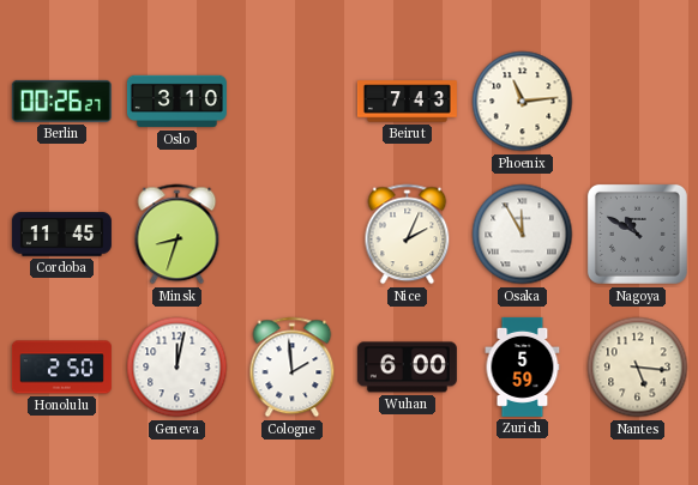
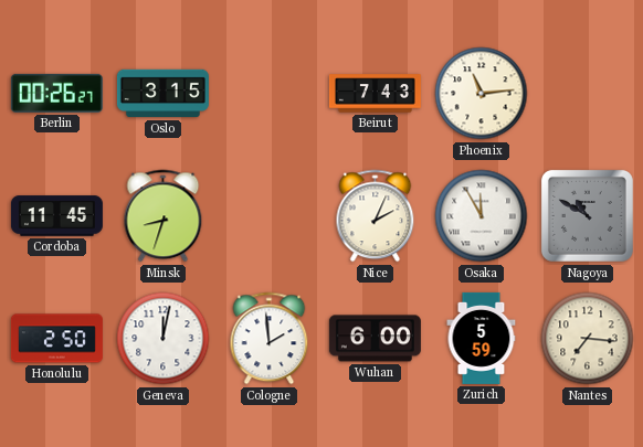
Oslo: 3:10 -> 3:15 (162, 94)
Nantes: 5:16 -> 7:16 (588, 339)
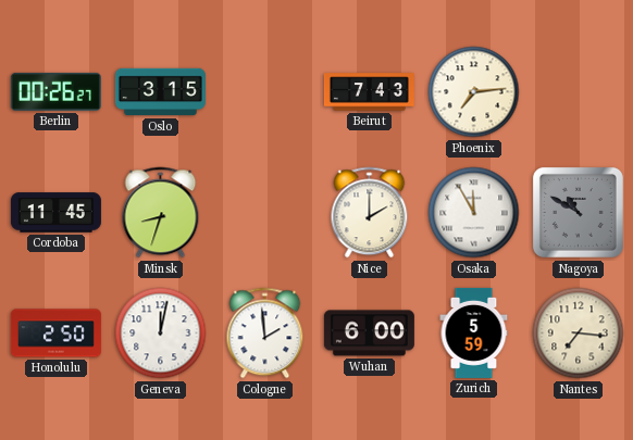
Phoenix: 11:14 -> 7:14 (474, 92)
Nice: 2:04 -> 2:00 (370, 213)
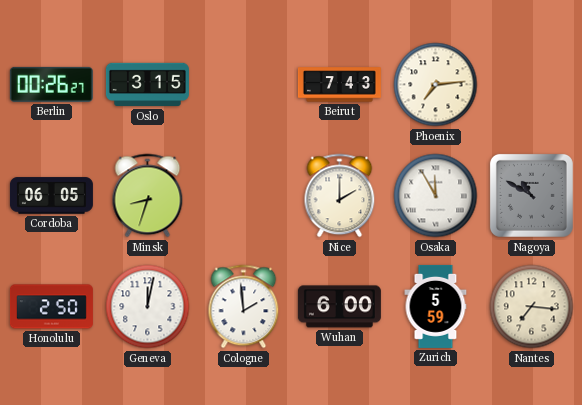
Cordoba: 11:45 -> 06:05 (51, 196)
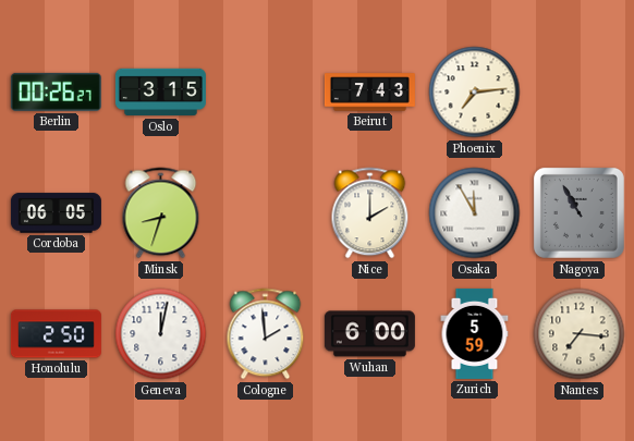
Nagoya: 10:50 -> 10:55 (578, 212)
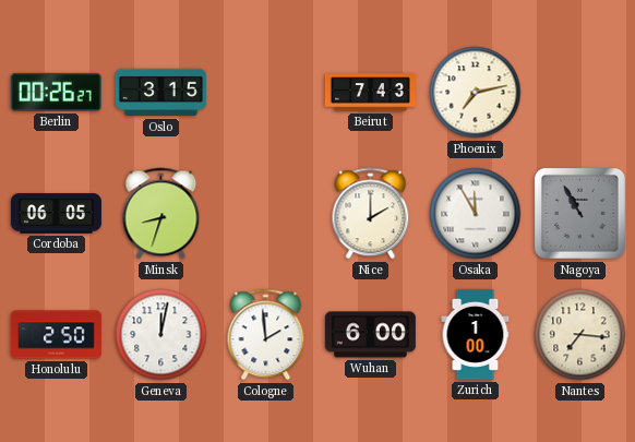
Phoenix: 7:14 -> 7:13 (476, 93)
Zurich: 5:59 -> 1:00 (476, 334)
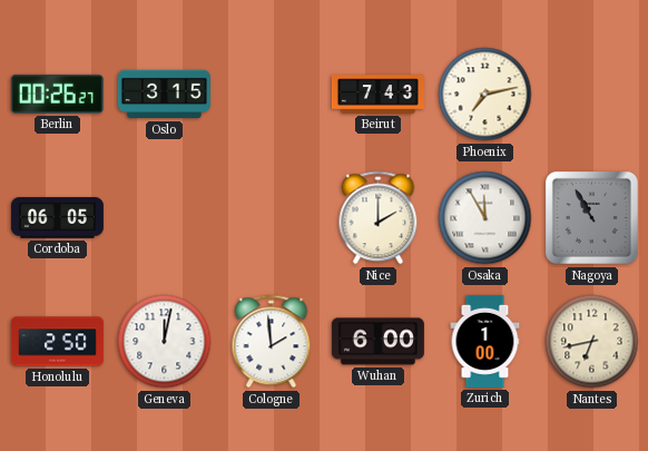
Minsk: 8:33 -> none (161, 214)
Nantes: 7:16 -> 6:43 (592, 342)
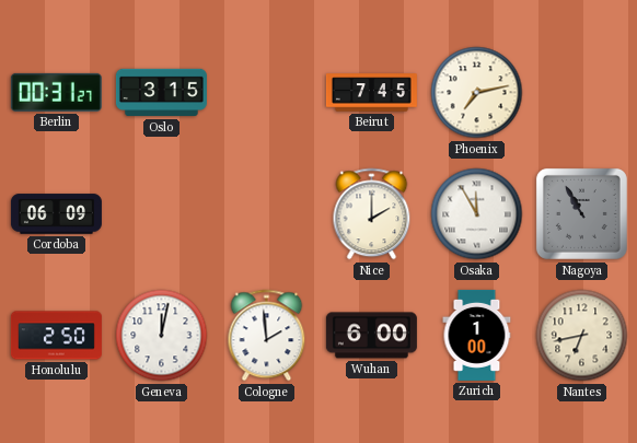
Berlin: 00:26 -> 00:31 (56, 92)
Beirut: 7:43 -> 7:45 (371, 93)
Cordoba: 06:05 -> 06:09 (56, 214)
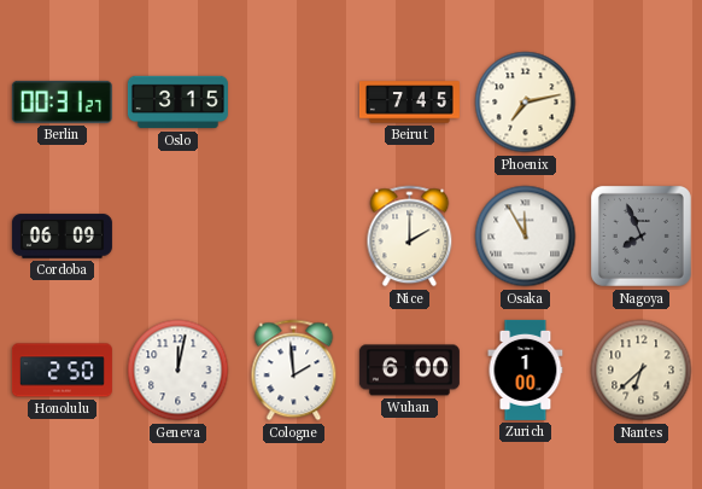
Nagoya: 10:55 -> 7:56 (640, 235)
Nantes: 6:43 -> 6:38 (642, 371)
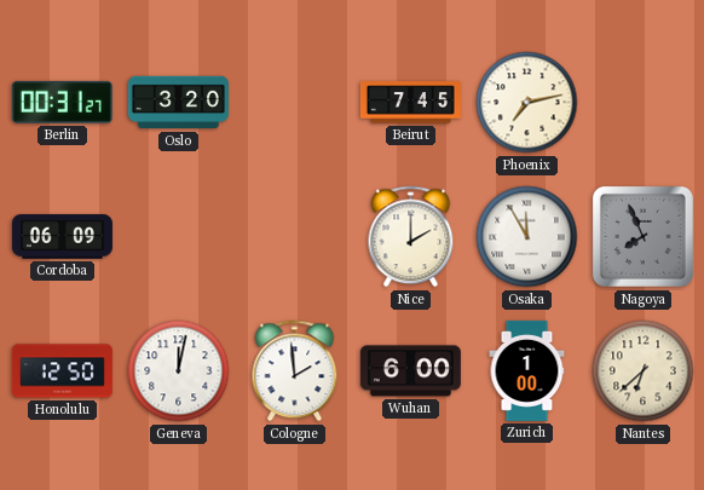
Oslo: 3:15 -> 3:20 (178, 103)
Honolulu: 2:50 -> 12:50 (62, 371)
